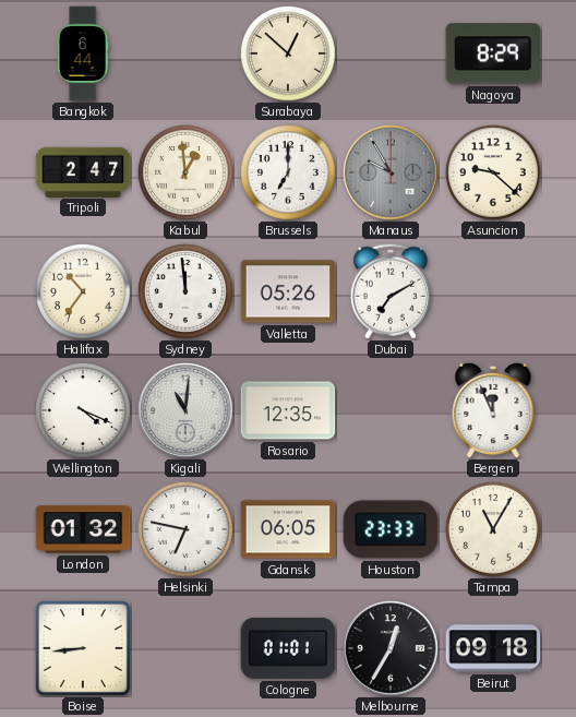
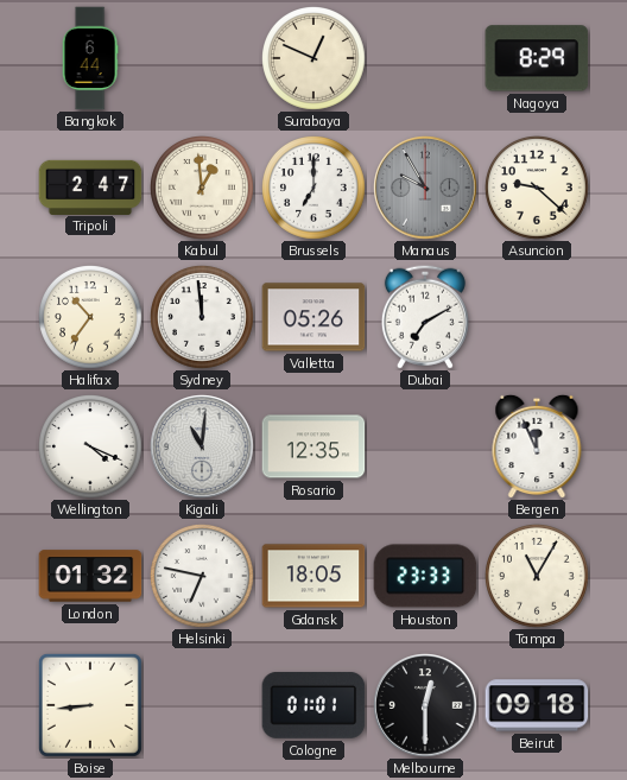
Surabaya: 12:52 -> 12:49 (315, 59)
Gdansk: 06:05 -> 18:05 (313, 576)
Melbourne: 12:35 -> 12:30 (425, 705)
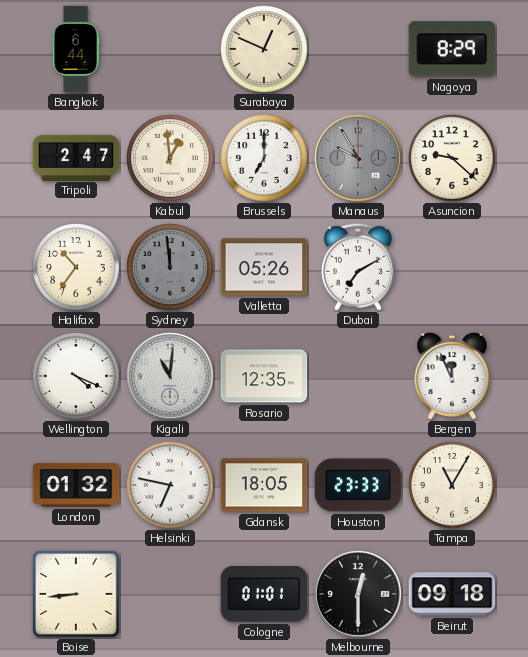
Sydney dial: white -> grey (171, 268)
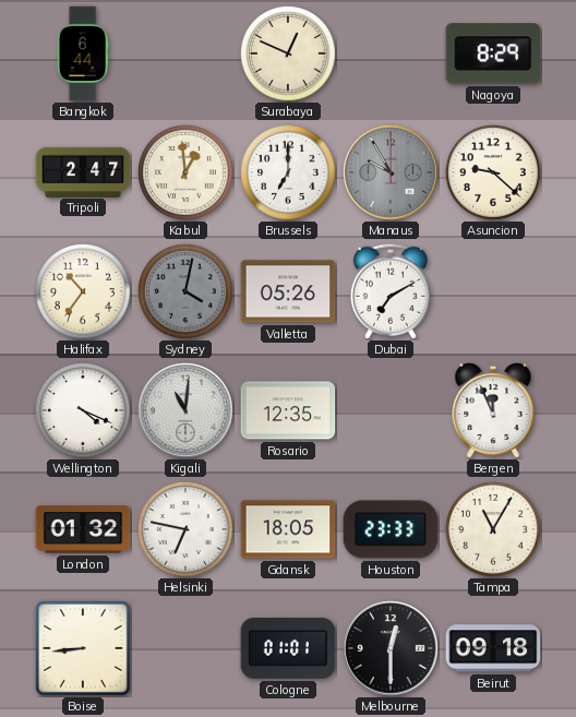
Sydney: 11:59 -> 4:02 (187, 292)
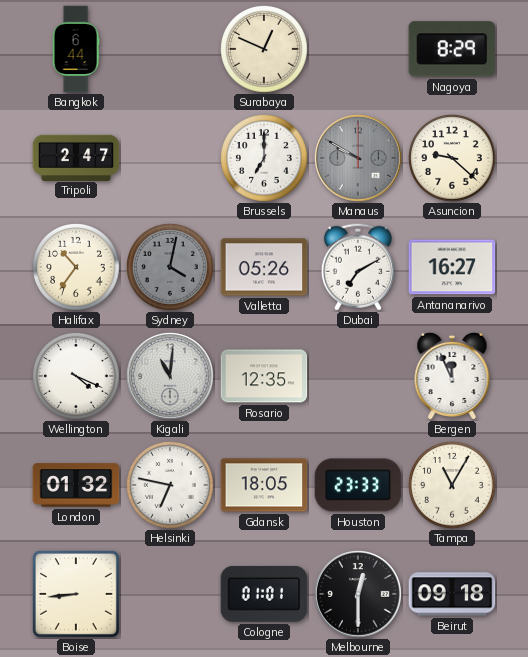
Kabul: 12:59 -> none (187, 174)
Manaus: 9:55 -> 9:50 (358, 158)
Antananarivo: none -> 16:27 (452, 267)
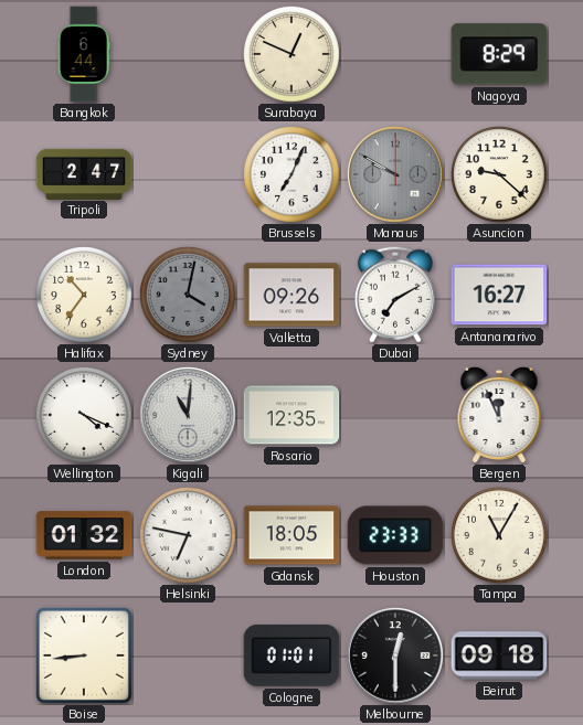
Brussels: 7:00 -> 7:04 (293, 175)
Valletta: 05:26 -> 09:26 (291, 295)
